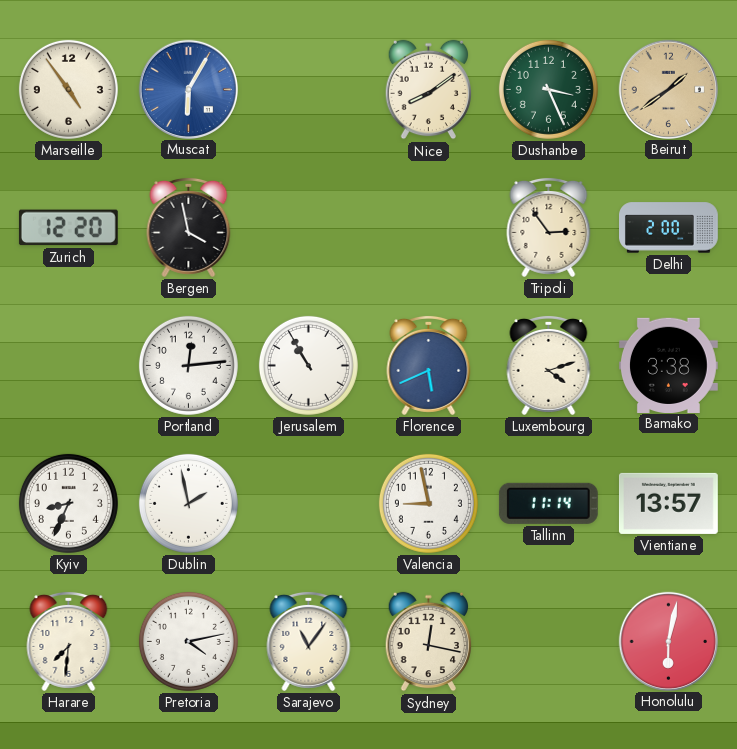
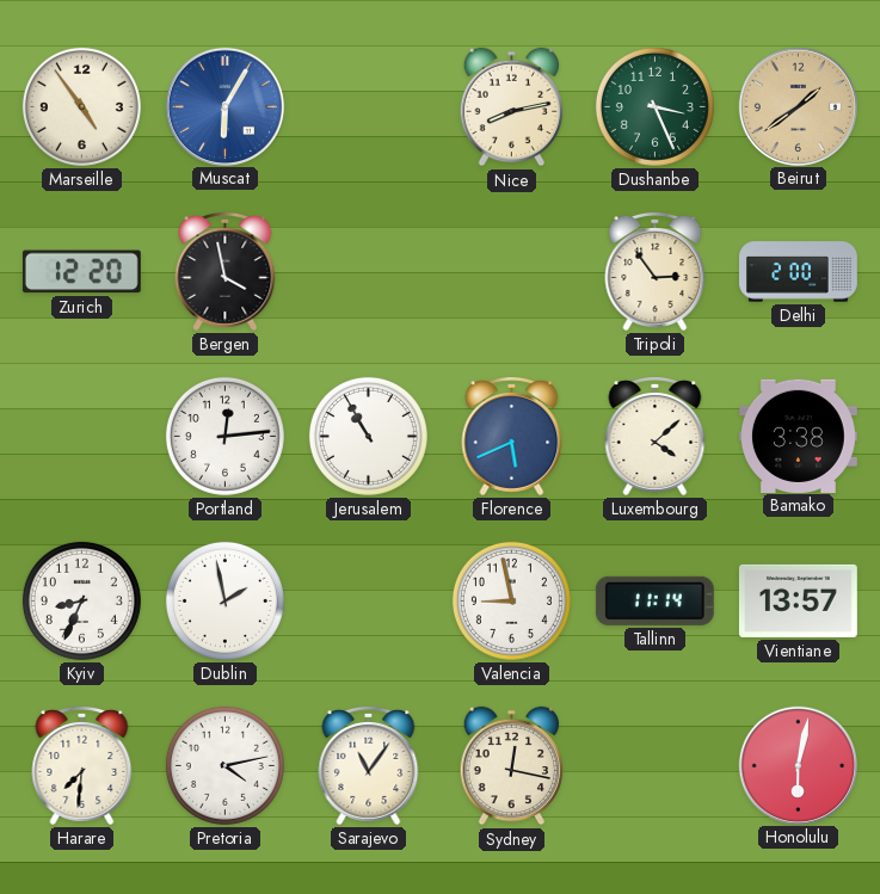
Nice: 8:09 -> 8:13 (512, 107)
Luxembourg: 4:12 -> 4:08 (656, 436)
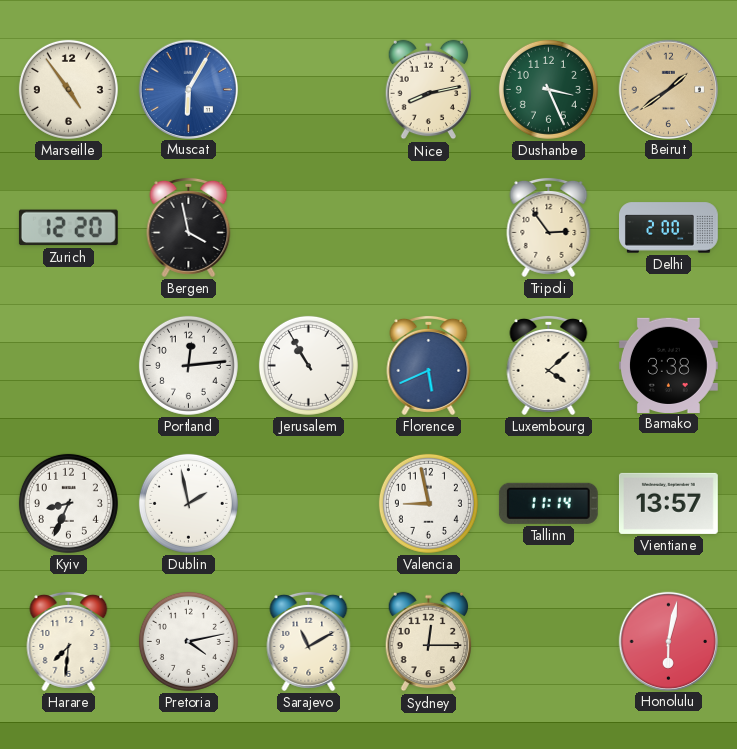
Sarajevo: 11:06 -> 11:10 (309, 641)
Sydney: 12:17 -> 12:15 (429, 642)
